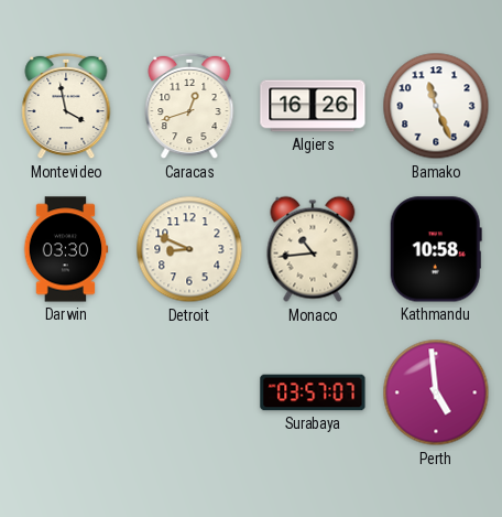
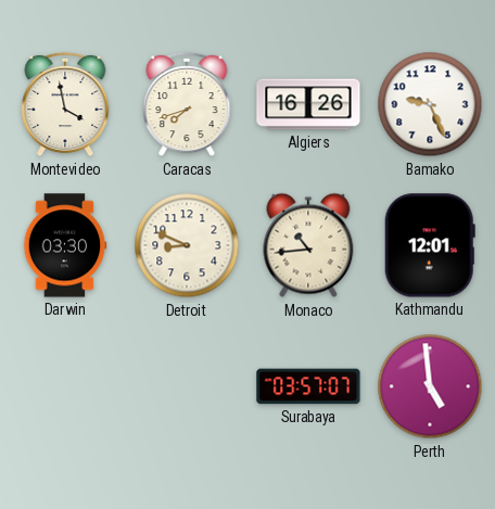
Caracas: 12:42 -> 7:42 (187, 104)
Bamako: 11:26 -> 9:26 (430, 104)
Kathmandu: 10:58 -> 12:01 (430, 245)
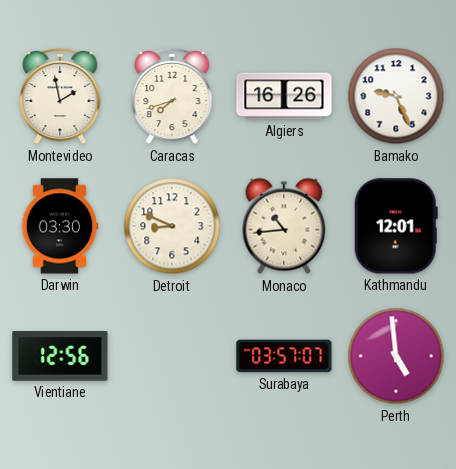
Montevideo: 3:58 -> 1:58 (60, 96)
Vientiane: none -> 12:56 (60, 357)
